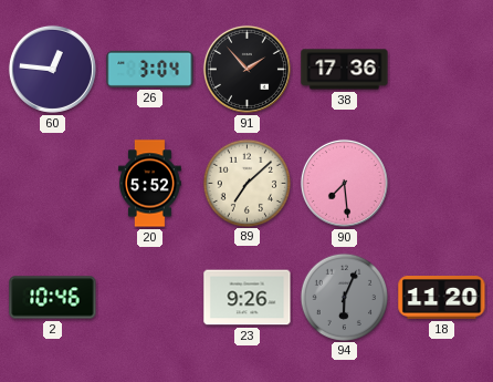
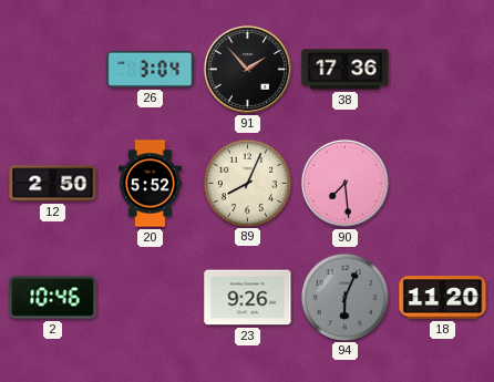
60: 12:46 -> none (52, 69)
12: none -> 2:50 (53, 184)
89: 7:08 -> 8:04 (247, 183)
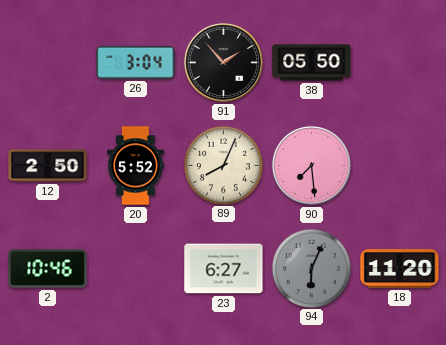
38: 17:36 -> 05:50 (312, 63)
23: 9:26 -> 6:27 (224, 269)
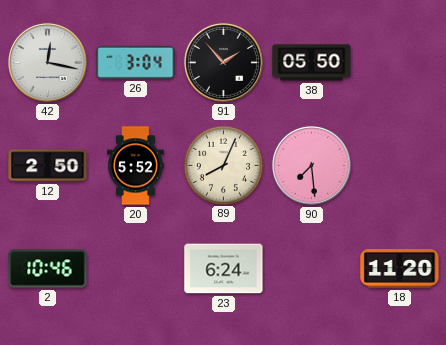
42: none -> 12:17 (47, 62)
23: 6:27 -> 6:24 (224, 269)
94: 6:04 -> none (311, 268)
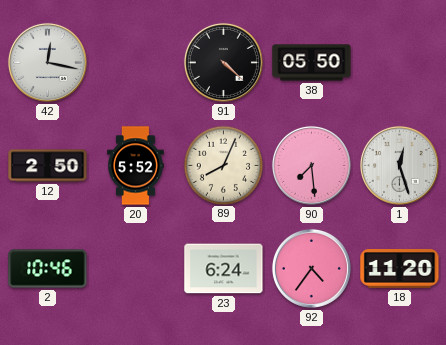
26: 3:04 -> none (136, 62)
91: 1:53 -> 4:22 (223, 62)
1: none -> 12:27 (399, 165)
92: none -> 4:36 (311, 268)
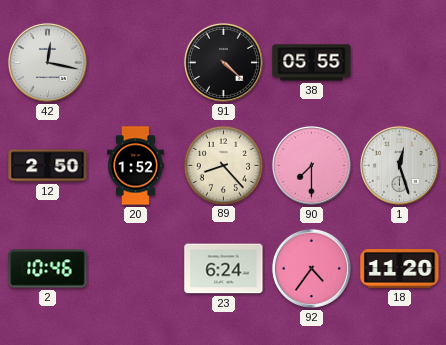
38: 05:50 -> 05:55 (312, 63)
20: 5:52 -> 1:52 (136, 166)
89: 8:04 -> 8:23 (223, 165)
90: 7:29 -> 7:30 (311, 165)
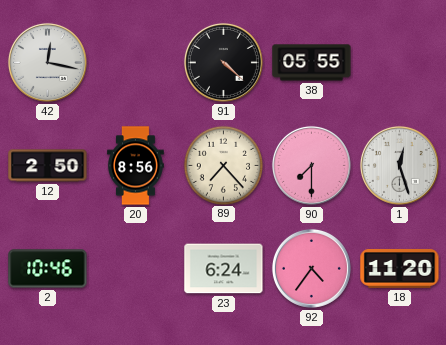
20: 1:52 -> 8:56 (136, 166)
89: 8:23 -> 7:23 (223, 165)
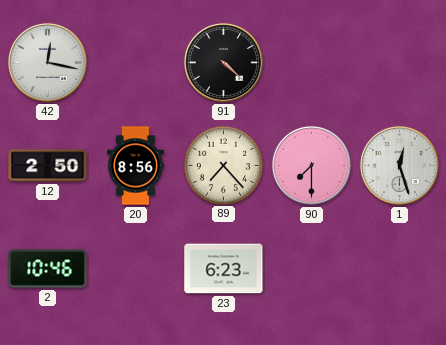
38: 05:55 -> none (312, 63)
23: 6:24 -> 6:23 (224, 269)
92: 4:36 -> none (311, 268)
18: 11:20 -> none (400, 269)
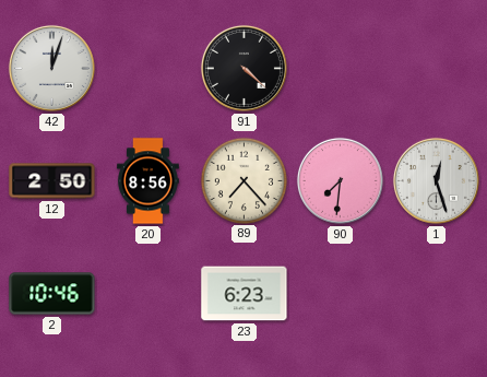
42: 12:17 -> 12:03 (51, 68)
90: 7:30 -> 7:31 (340, 180)
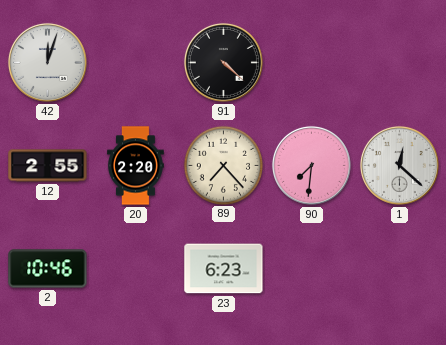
12: 2:50 -> 2:55 (48, 166)
20: 8:56 -> 2:20 (136, 166)
1: 12:27 -> 12:22 (399, 165)
